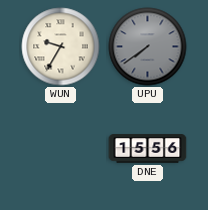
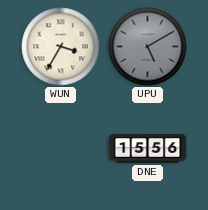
WUN: 9:35 -> 3:35 (61, 47)
UPU: 7:39 -> 5:10 (148, 47)
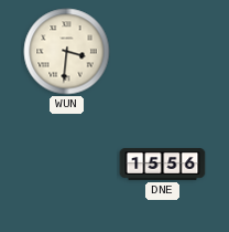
WUN: 3:35 -> 3:31 (67, 52)
UPU: 5:10 -> none (148, 47)
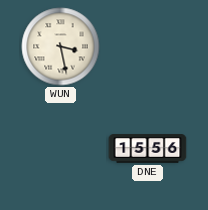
WUN: 3:31 -> 3:28 (61, 47)
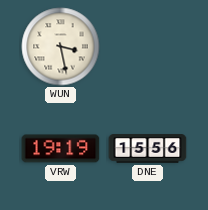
VRW: none -> 19:19 (61, 149)
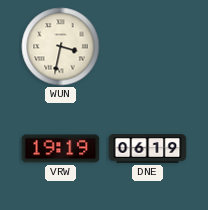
WUN: 3:28 -> 3:32 (61, 47)
DNE: 15:56 -> 06:19 (148, 149)
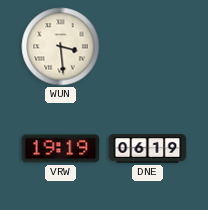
WUN: 3:32 -> 3:29 (61, 47)
